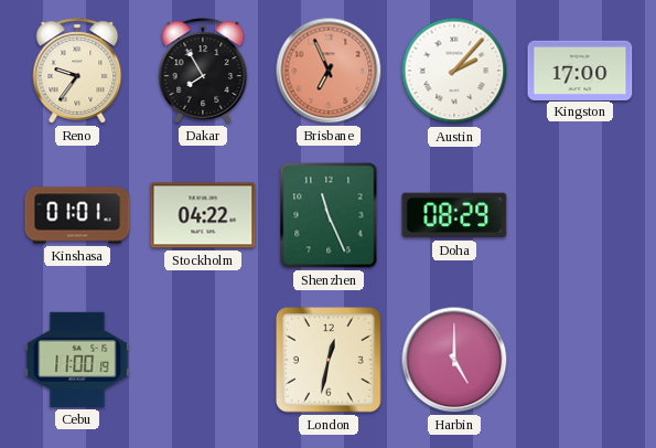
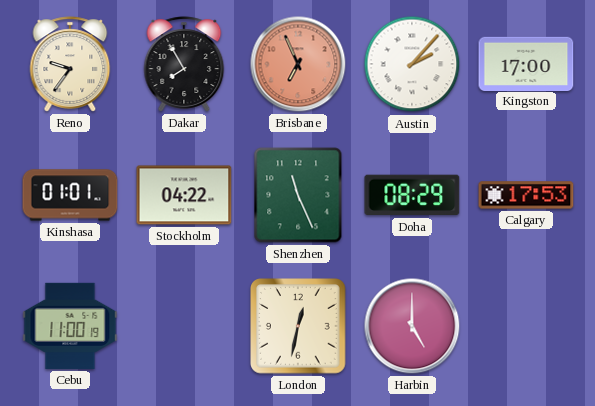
Calgary: none -> 17:53 (526, 195)
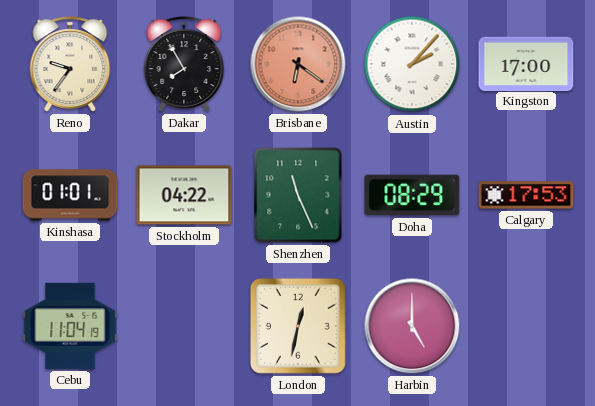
Brisbane: 6:56 -> 6:21 (298, 64)
Cebu: 11:00 -> 11:04 (70, 326)
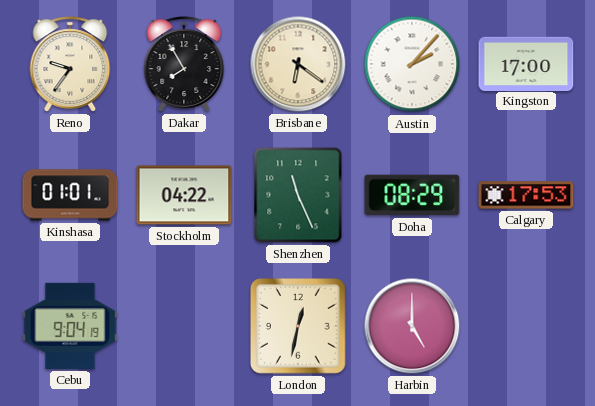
Brisbane dial: salmon -> cream (298, 64)
Cebu: 11:04 -> 9:04 (70, 326)
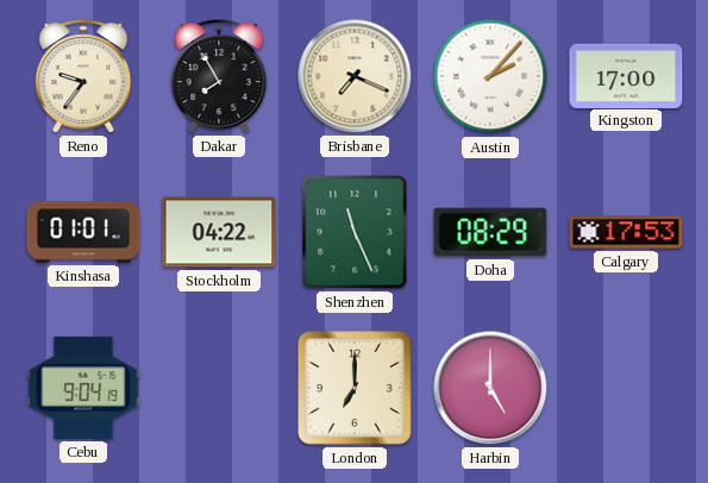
Brisbane: 6:21 -> 7:19 (355, 76)
London: 12:32 -> 7:00 (356, 389)
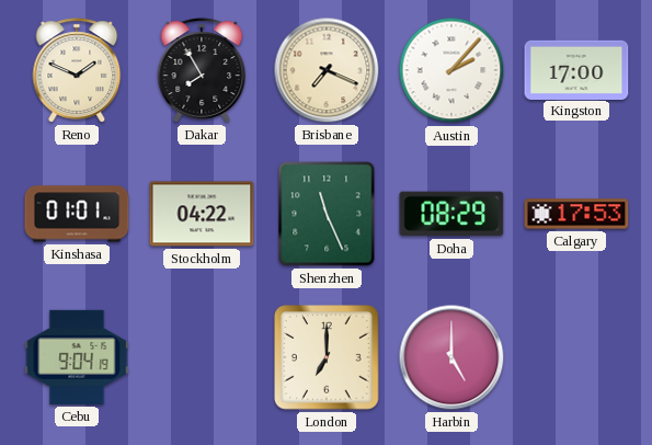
Reno: 9:36 -> 1:49 (77, 70)
